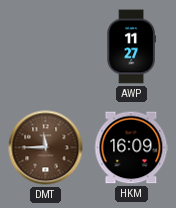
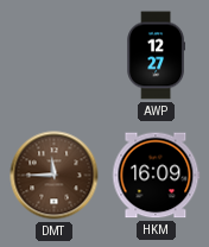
AWP: 11:27 -> 12:27 (156, 56)
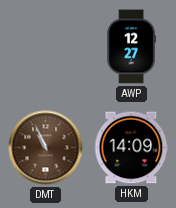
DMT: 11:45 -> 10:56 (46, 148)
HKM: 16:09 -> 14:09 (132, 148)
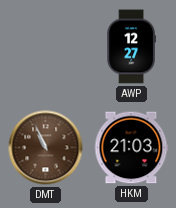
HKM: 14:09 -> 21:03 (132, 148)
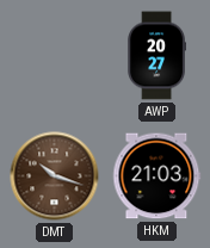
AWP: 12:27 -> 20:27 (156, 56)
DMT: 10:56 -> 10:18 (55, 176)
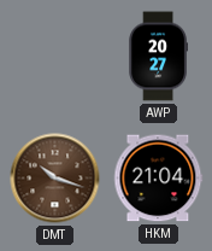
HKM: 21:03 -> 21:04 (159, 179)
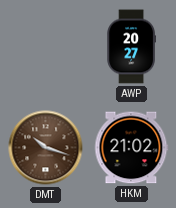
HKM: 21:04 -> 21:02 (132, 148)
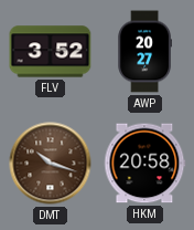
FLV: none -> 3:52 (51, 52)
HKM: 21:02 -> 20:58 (145, 164)
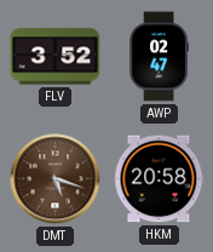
AWP: 20:27 -> 02:47 (159, 57)
DMT: 10:18 -> 5:18 (56, 179)
